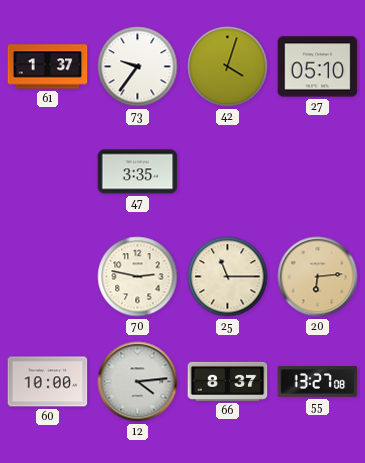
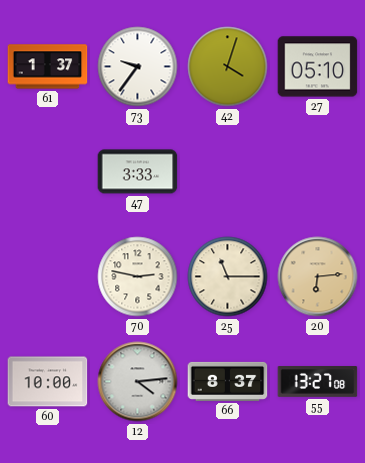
47: 3:35 -> 3:33 (138, 172)
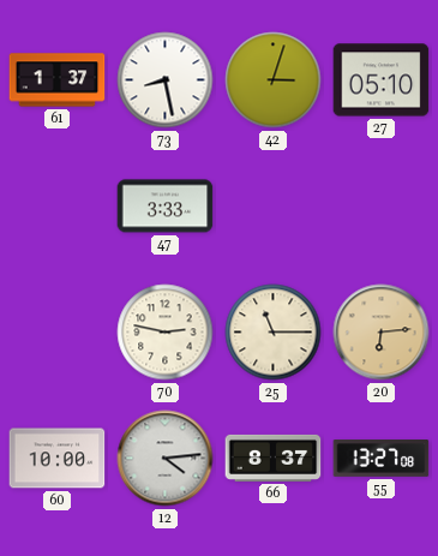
73: 9:36 -> 8:28 (166, 80)
42: 4:03 -> 3:03 (274, 80)
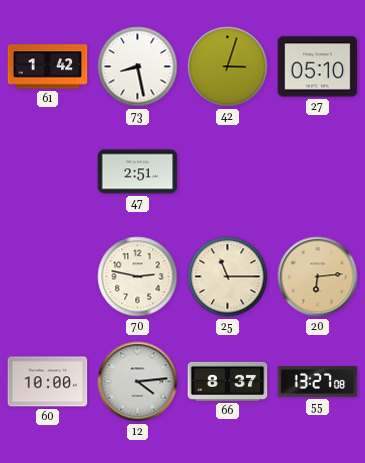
61: 1:37 -> 1:42 (48, 67)
47: 3:33 -> 2:51 (138, 172)
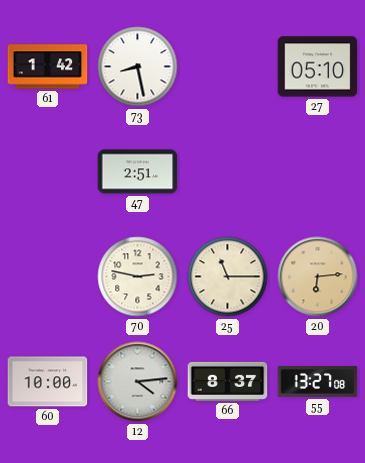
42: 3:03 -> none (228, 67)
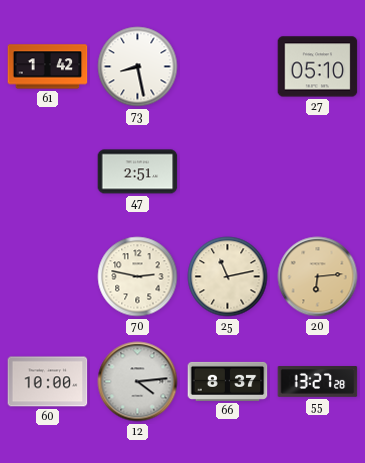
25: 11:15 -> 11:13 (228, 277)
55: 13:27:08 -> 13:27:28 (318, 382)
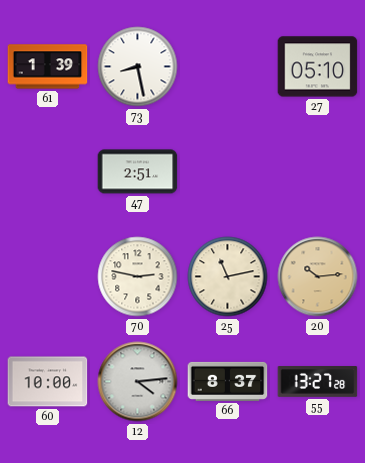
61: 1:42 -> 1:39 (48, 67)
20: 6:14 -> 10:14 (318, 277)
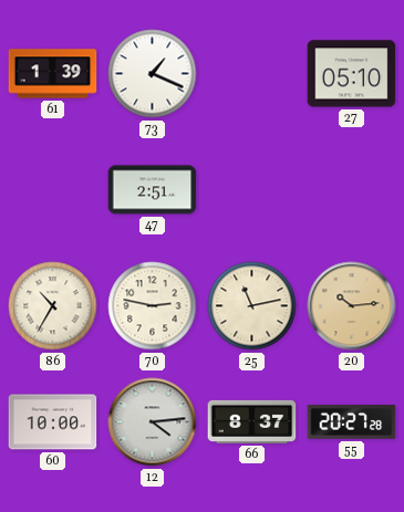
73: 8:28 -> 1:19 (153, 74)
86: none -> 10:35 (53, 306)
55: 13:27 -> 20:27 (352, 422)
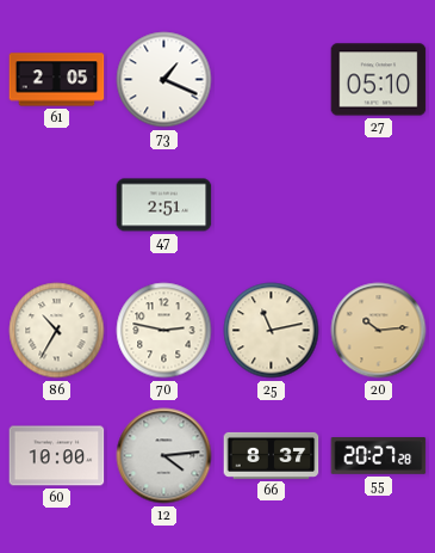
61: 1:39 -> 2:05 (57, 80)
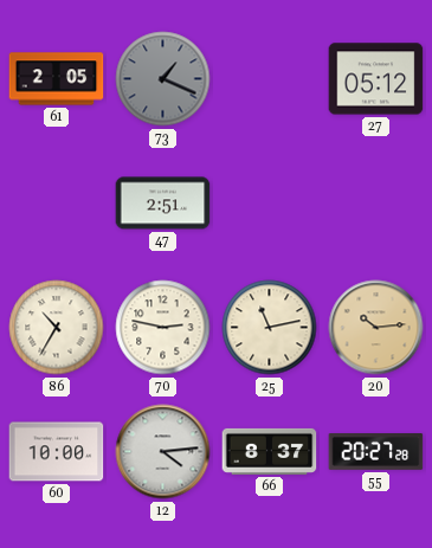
73 dial: white -> grey (163, 79)
27: 05:10 -> 05:12 (376, 79)
